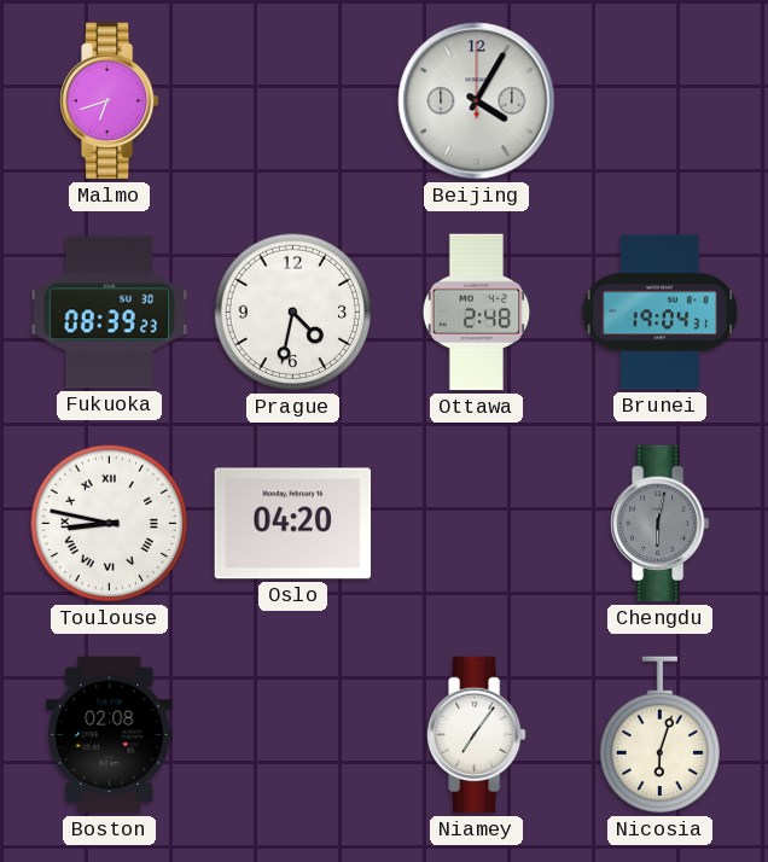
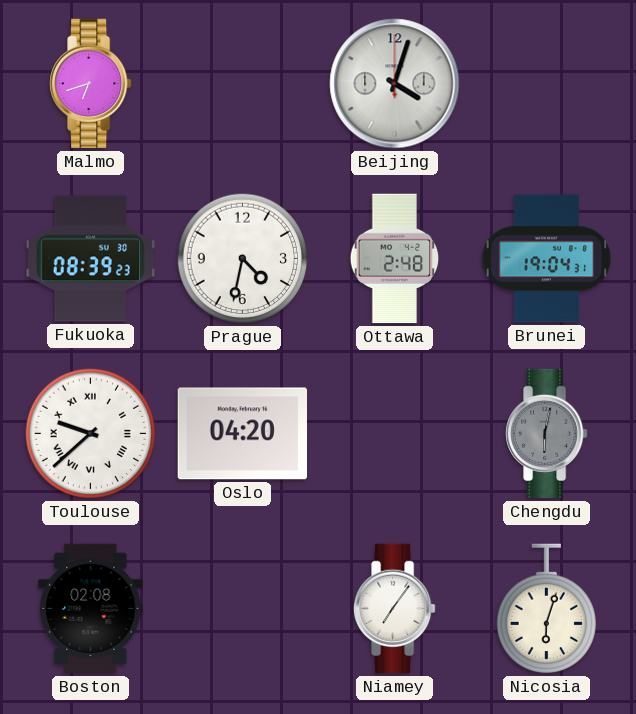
Beijing: 4:05 -> 4:03 (395, 84)
Toulouse: 8:47 -> 9:38 (91, 434)
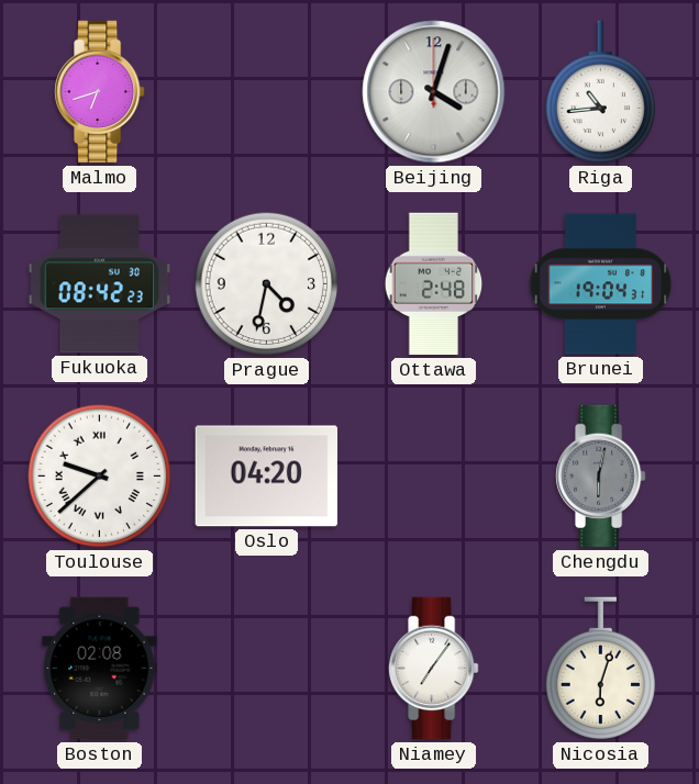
Riga: none -> 10:44 (600, 92)
Fukuoka: 08:39 -> 08:42 (100, 284)
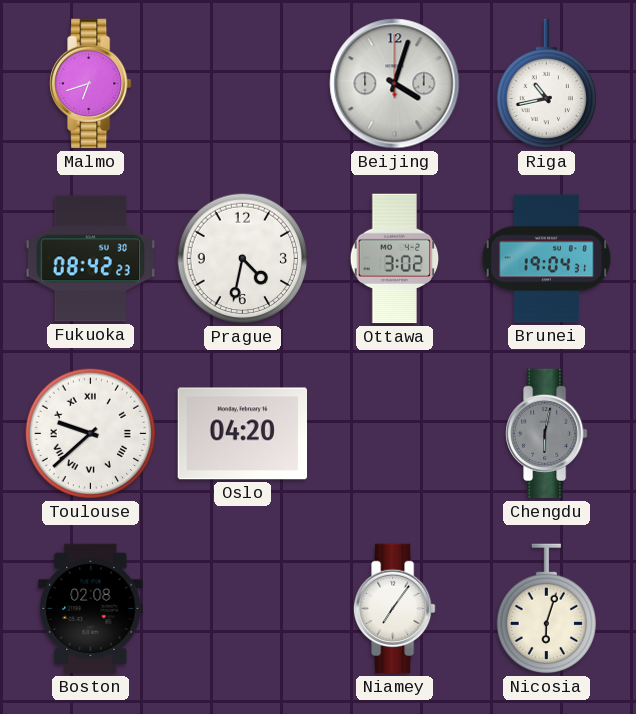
Riga: 10:44 -> 10:43 (546, 84)
Ottawa: 2:48 -> 3:02 (395, 259)
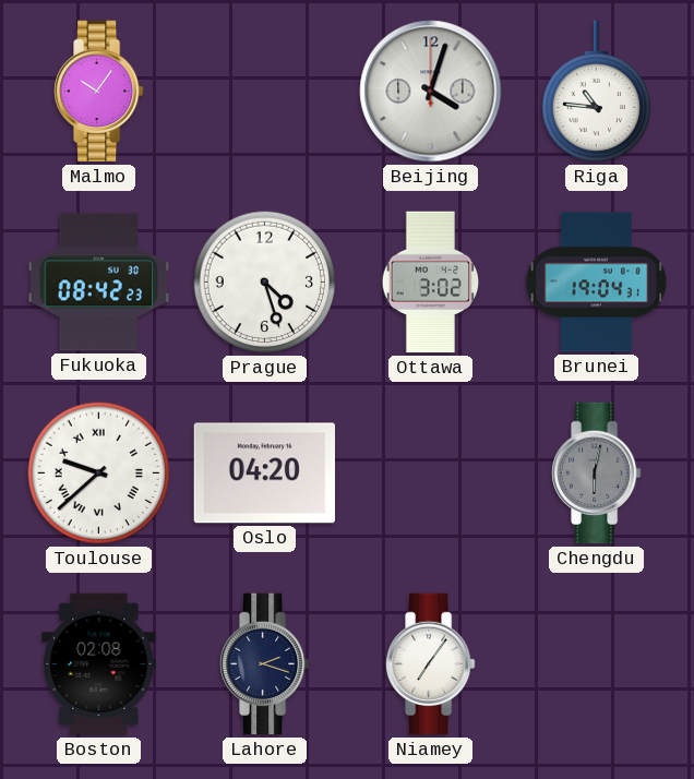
Malmo: 6:42 -> 10:06 (99, 92)
Riga: 10:43 -> 10:46 (596, 92)
Prague: 4:32 -> 4:27 (265, 283)
Lahore: none -> 2:18 (265, 664)
Nicosia: 6:03 -> none (546, 609)
